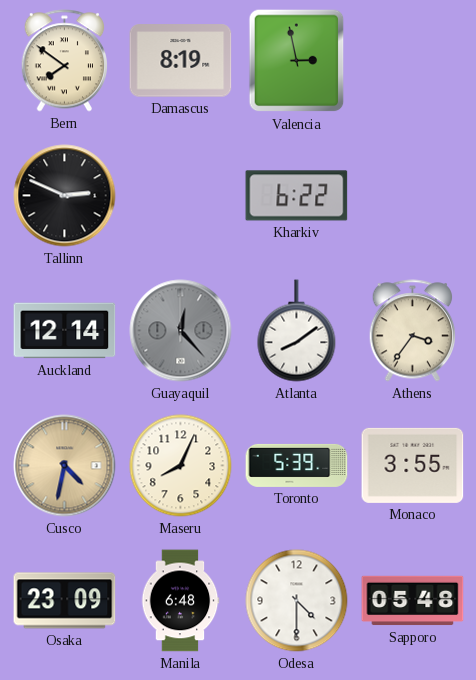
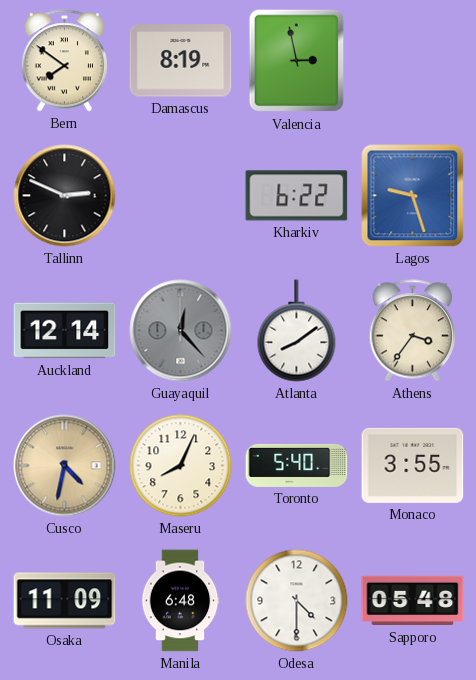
Lagos: none -> 9:27 (413, 196)
Toronto: 5:39 -> 5:40 (297, 465)
Osaka: 23:09 -> 11:09 (65, 601)
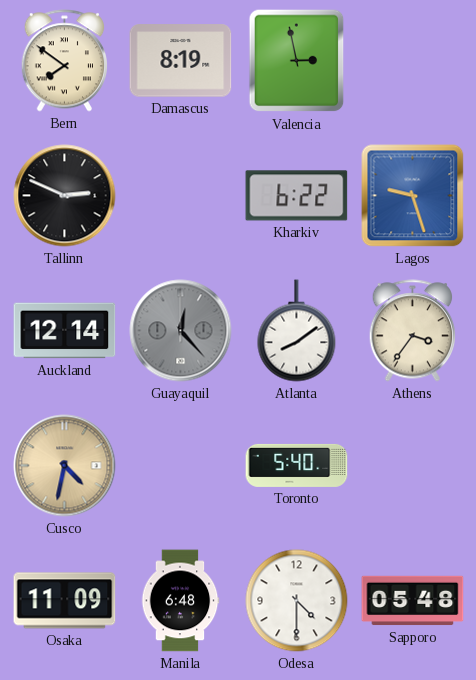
Maseru: 8:04 -> none (181, 466)
Monaco: 3:55 -> none (413, 465)
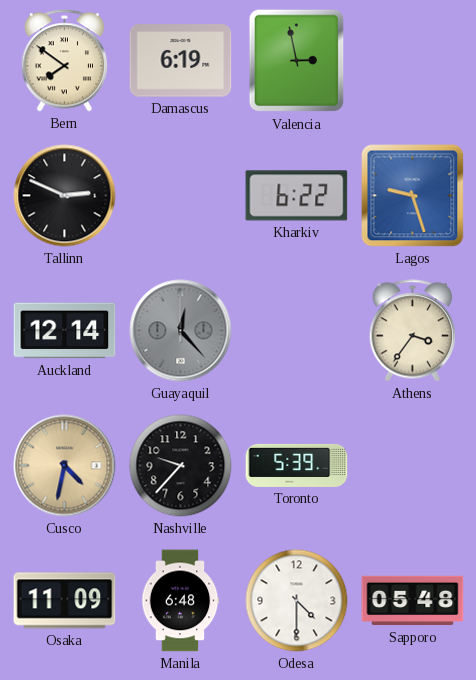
Damascus: 8:19 -> 6:19 (181, 61)
Atlanta: 8:09 -> none (297, 331)
Nashville: none -> 9:37 (181, 466)
Toronto: 5:40 -> 5:39 (297, 465)
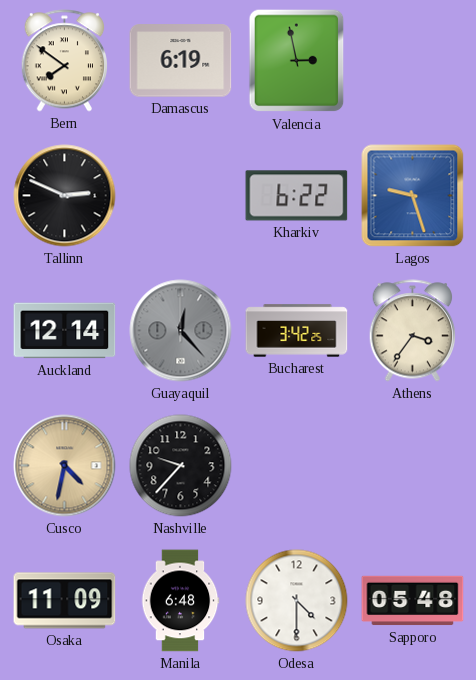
Bucharest: none -> 3:42 (297, 331)
Toronto: 5:39 -> none (297, 465)
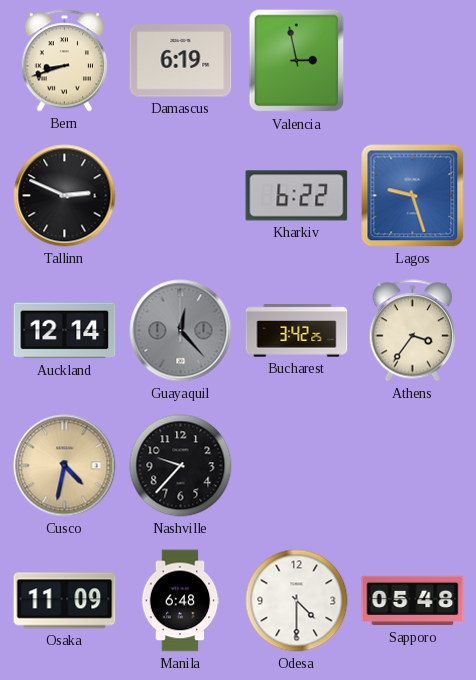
Bern: 7:51 -> 8:42 (64, 61)
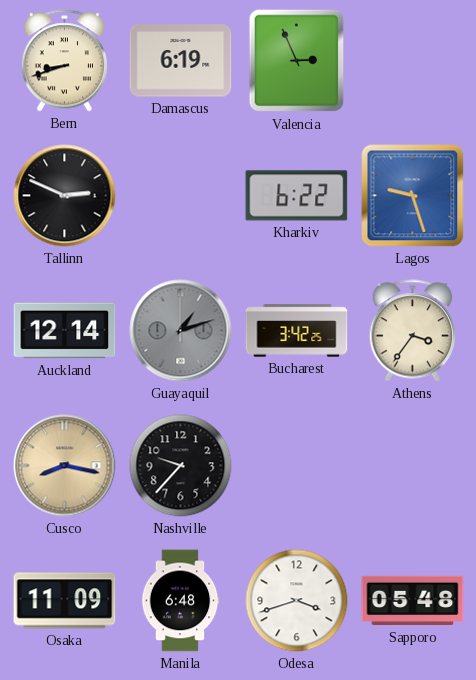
Valencia: 2:58 -> 2:56 (297, 61)
Guayaquil: 12:23 -> 1:12 (181, 331)
Cusco: 4:32 -> 8:17 (65, 466)
Odesa: 4:30 -> 3:42 (297, 601)
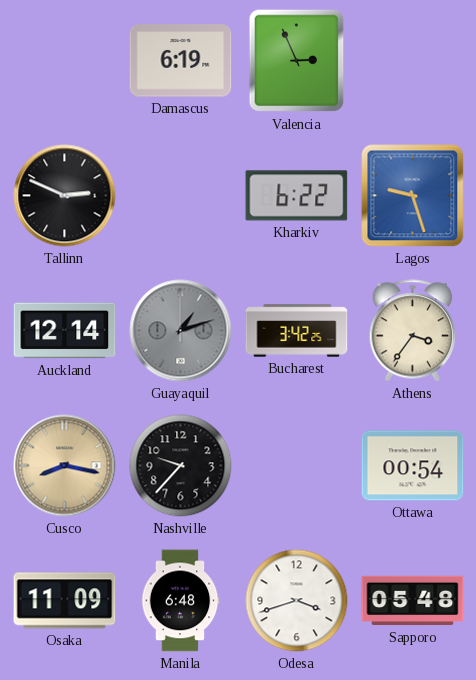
Bern: 8:42 -> none (64, 61)
Ottawa: none -> 00:54 (413, 466)
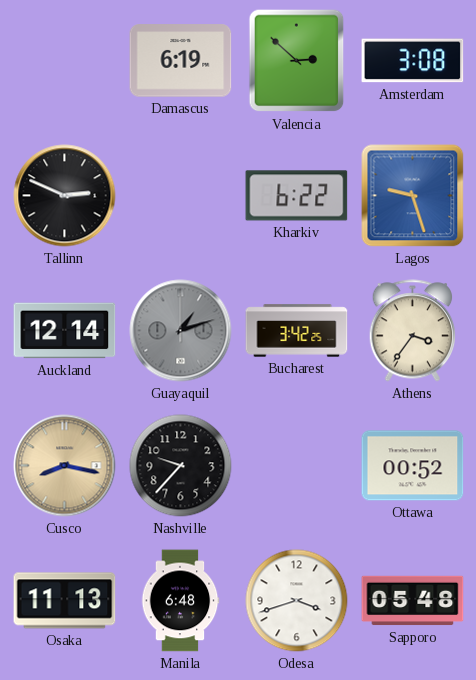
Valencia: 2:56 -> 2:52 (297, 61)
Amsterdam: none -> 3:08 (413, 61)
Ottawa: 00:54 -> 00:52 (413, 466)
Osaka: 11:09 -> 11:13 (65, 601)
